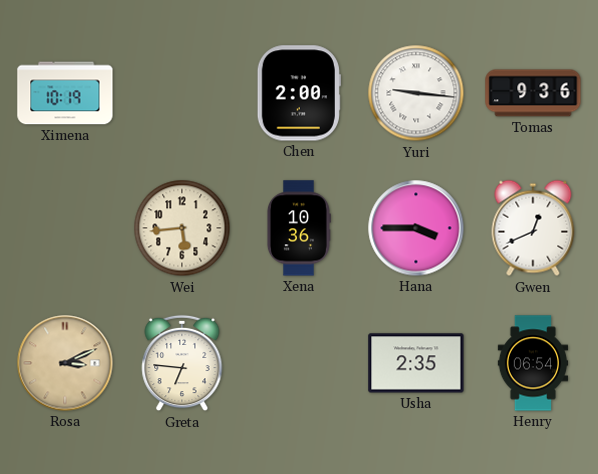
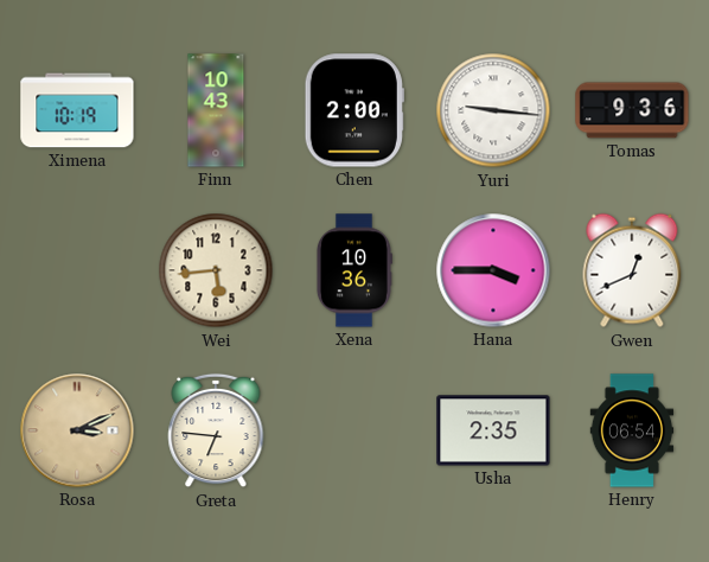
Finn: none -> 10:43 (216, 110)
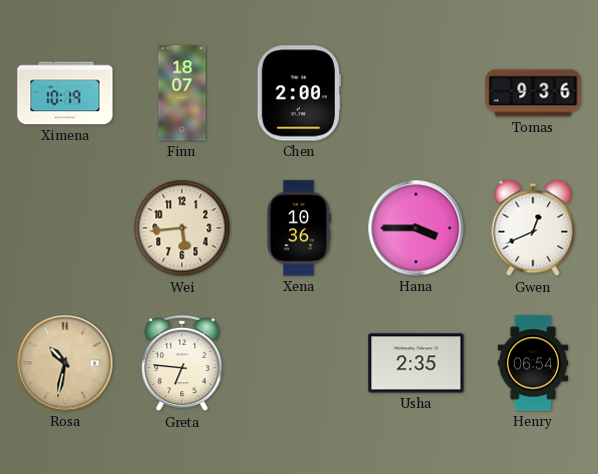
Finn: 10:43 -> 18:07 (182, 93)
Yuri: 9:16 -> none (493, 110)
Rosa: 3:11 -> 10:32 (65, 363)
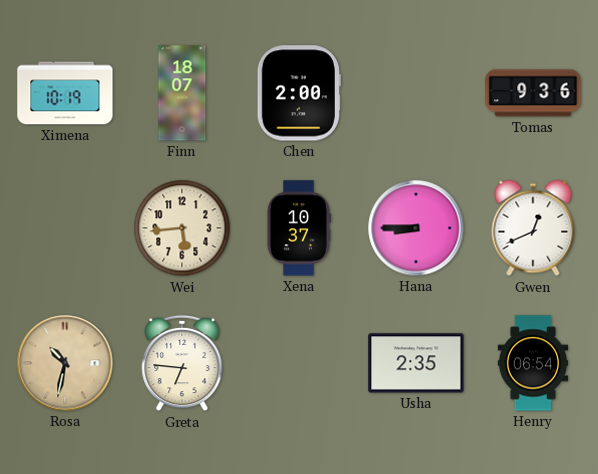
Xena: 10:36 -> 10:37 (298, 228)
Hana: 3:45 -> 8:45 (416, 228)
